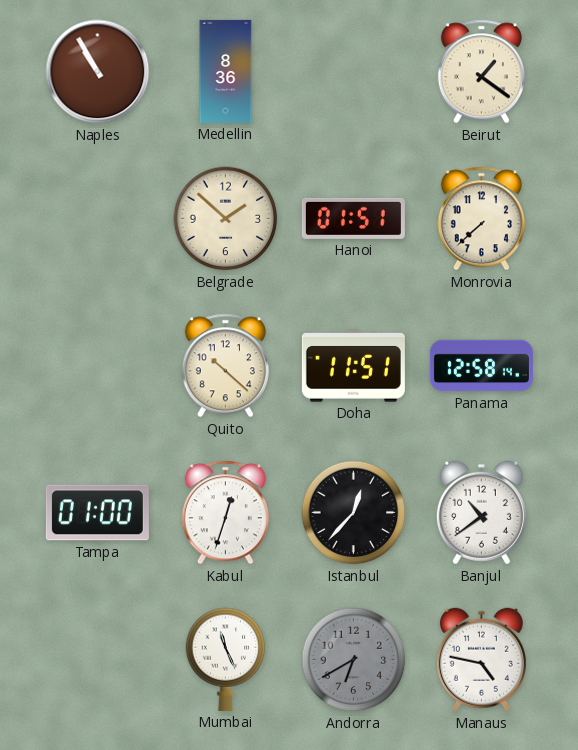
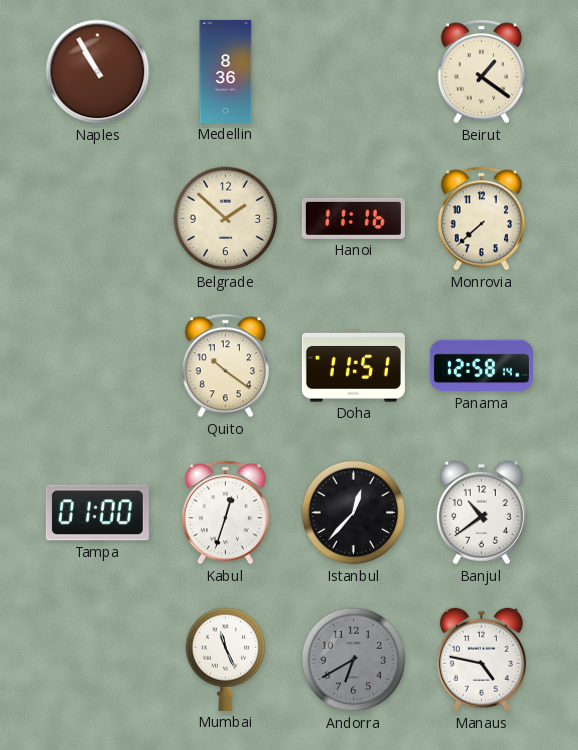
Hanoi: 01:51 -> 11:16 (353, 218)
Quito: 10:22 -> 10:21 (225, 366)
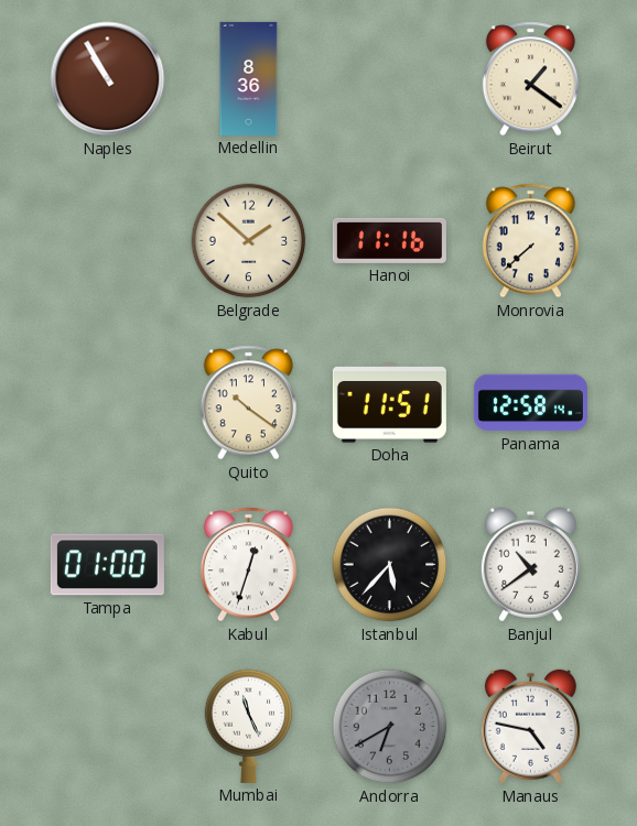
Istanbul: 12:37 -> 5:37 (390, 565)
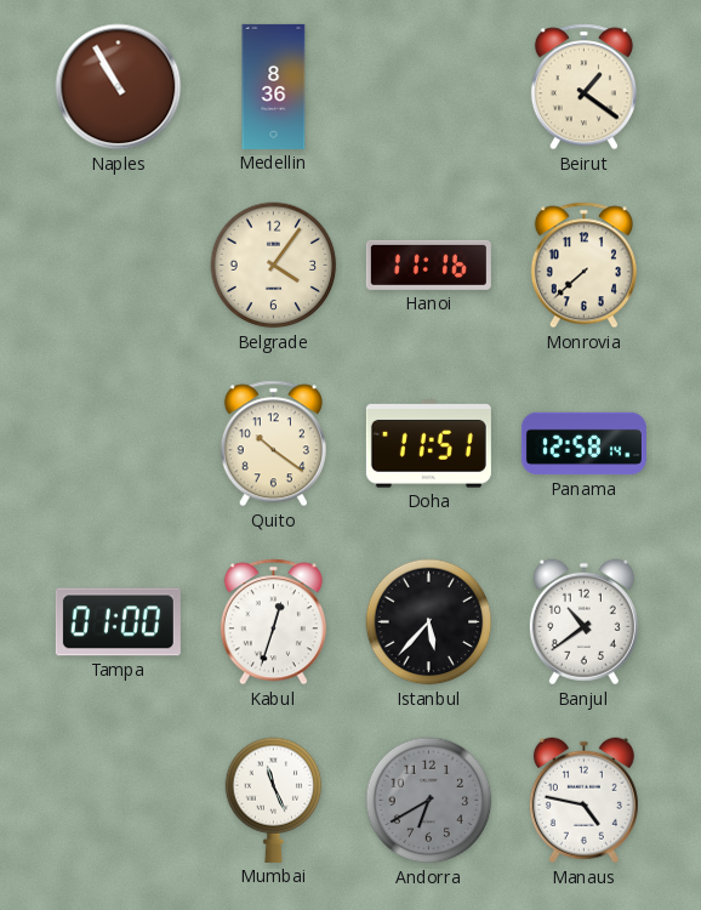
Belgrade: 1:52 -> 4:06 (274, 266)
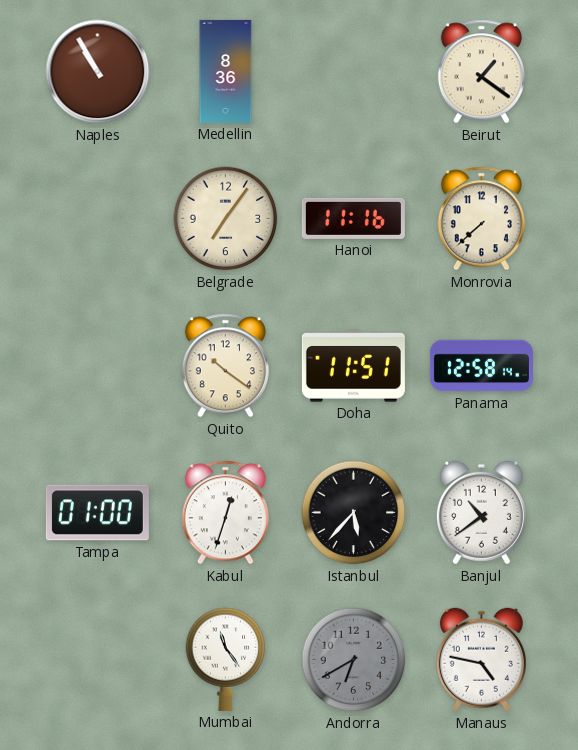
Belgrade: 4:06 -> 7:06 (226, 219)
Mumbai: 11:26 -> 11:24 (226, 659)
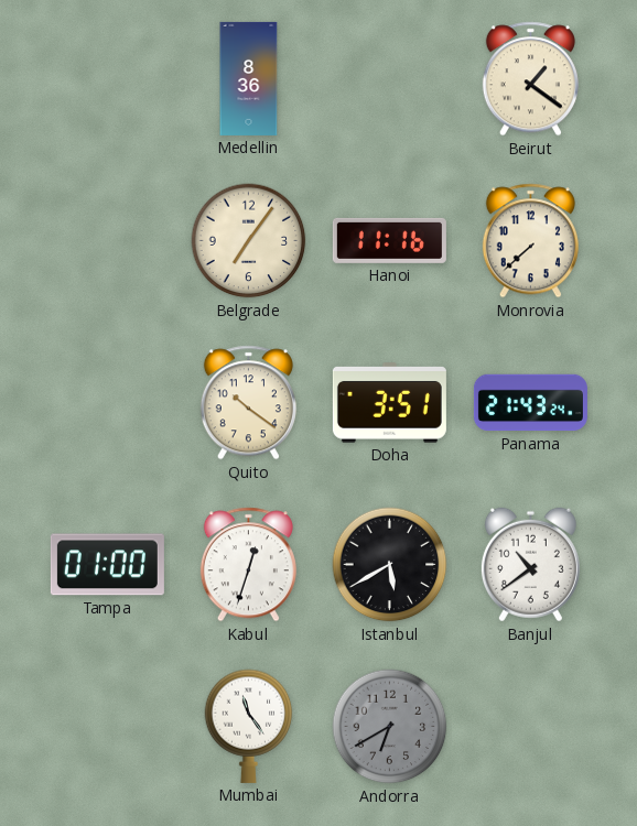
Naples: 10:55 -> none (98, 72)
Doha: 11:51 -> 3:51 (389, 403)
Panama: 12:58 -> 21:43 (530, 403)
Istanbul: 5:37 -> 5:40 (390, 565)
Manaus: 4:47 -> none (481, 660)
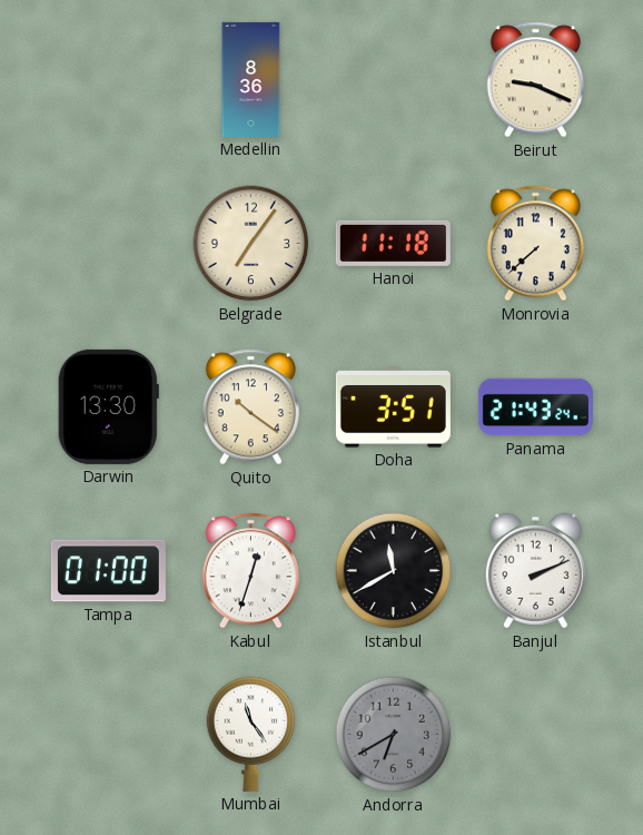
Beirut: 1:21 -> 9:19 (535, 80)
Hanoi: 11:16 -> 11:18 (393, 243)
Darwin: none -> 13:30 (108, 406)
Istanbul: 5:40 -> 11:40 (394, 571)
Banjul: 10:39 -> 2:11 (535, 571)
